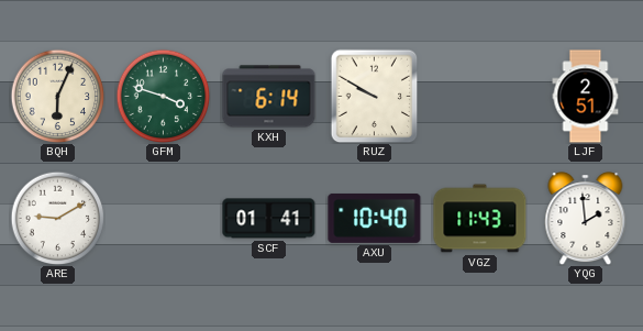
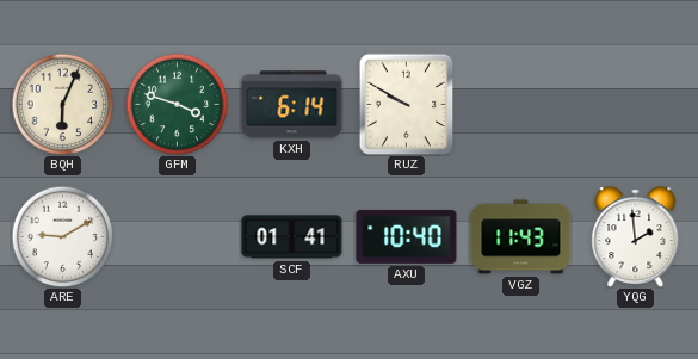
LJF: 2:51 -> none (586, 97)
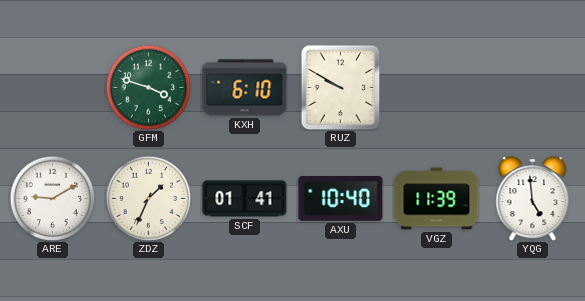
BQH: 6:04 -> none (62, 104)
KXH: 6:14 -> 6:10 (245, 88)
ZDZ: none -> 1:34 (148, 198)
VGZ: 11:43 -> 11:39 (437, 199)
YQG: 1:59 -> 4:59 (533, 199)
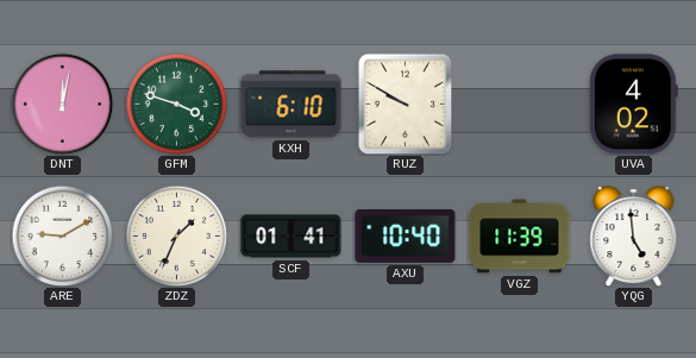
DNT: none -> 12:02 (62, 103)
UVA: none -> 4:02 (633, 105)
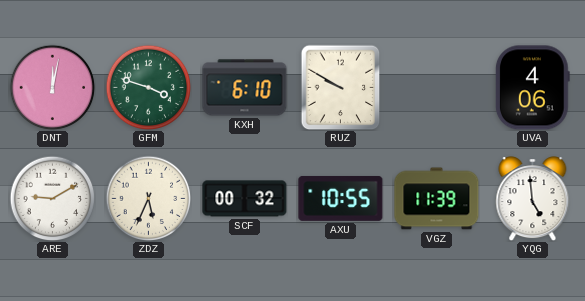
UVA: 4:02 -> 4:06 (532, 88)
ZDZ: 1:34 -> 5:34 (148, 198)
SCF: 01:41 -> 00:32 (245, 199)
AXU: 10:40 -> 10:55 (341, 198)
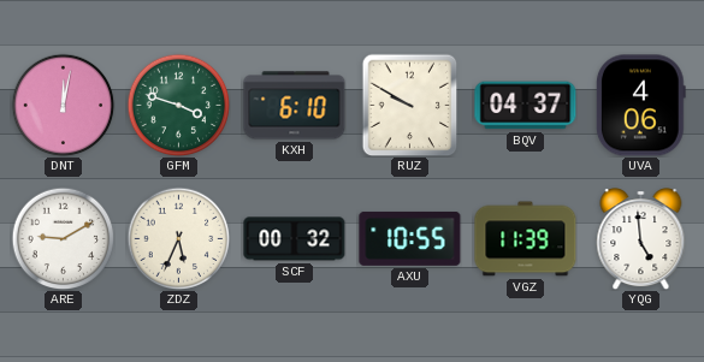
BQV: none -> 04:37 (526, 106)
